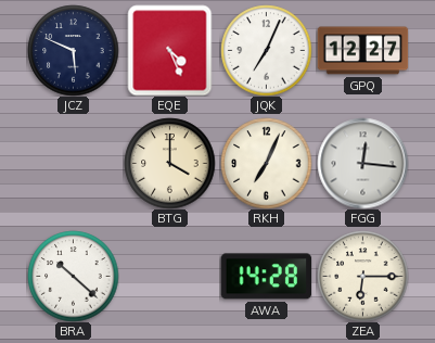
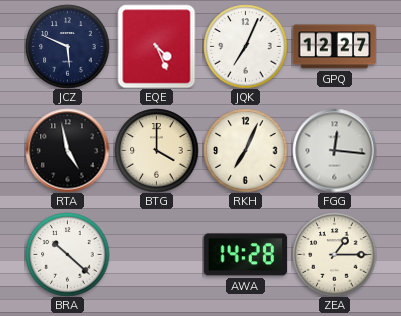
RTA: none -> 4:58 (67, 150)
ZEA: 6:15 -> 1:15 (334, 254)
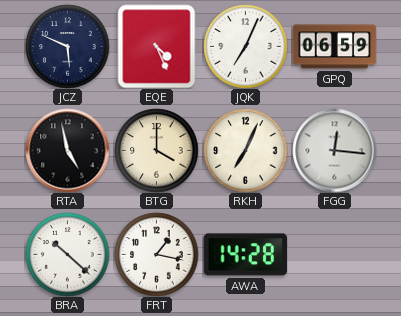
GPQ: 12:27 -> 06:59 (334, 47)
FRT: none -> 1:17 (156, 254)
ZEA: 1:15 -> none (334, 254)
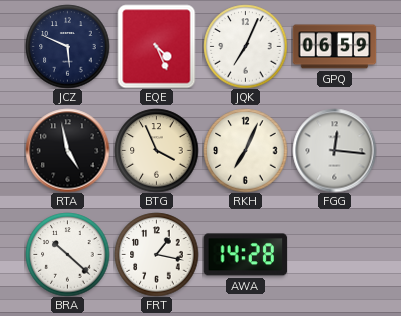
BTG: 4:00 -> 3:56 (156, 150)
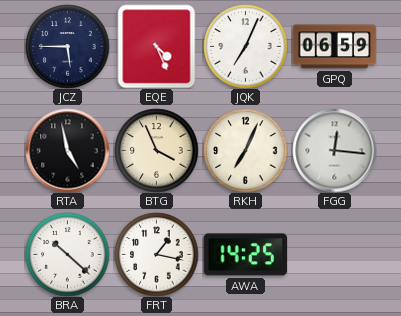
JCZ: 5:49 -> 5:45 (67, 46)
AWA: 14:28 -> 14:25 (245, 255)
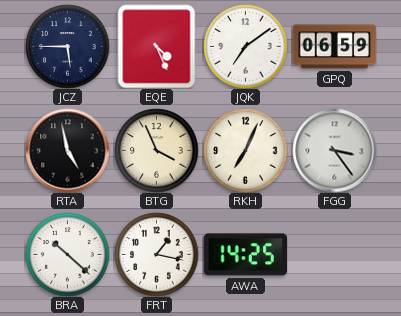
JQK: 7:04 -> 7:09 (245, 46)
FGG: 12:16 -> 3:24 (334, 150)
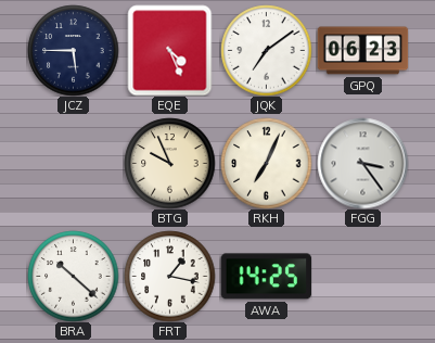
GPQ: 06:59 -> 06:23 (362, 51)
RTA: 4:58 -> none (67, 150)
BTG: 3:56 -> 9:56 (169, 163)
